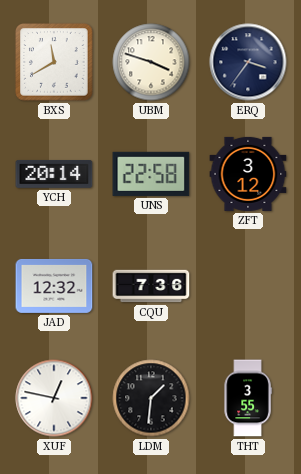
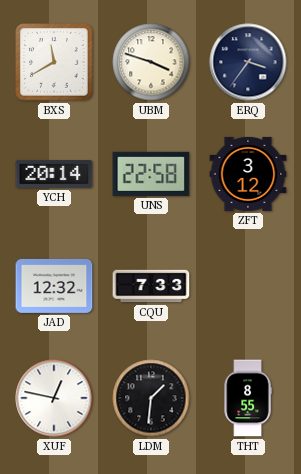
CQU: 7:36 -> 7:33 (151, 286)
THT: 3:55 -> 8:55 (248, 398)
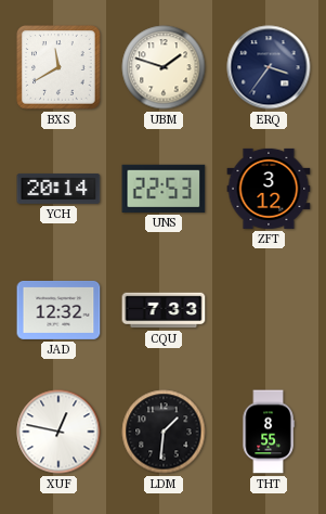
UBM: 3:48 -> 1:48 (164, 67)
UNS: 22:58 -> 22:53 (164, 189)
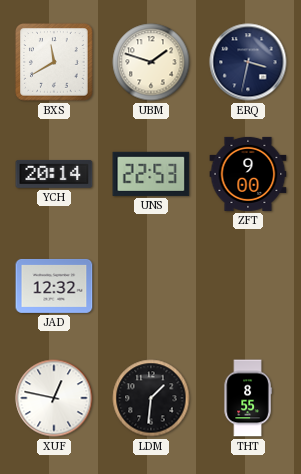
ERQ: 3:36 -> 3:32 (248, 62)
ZFT: 3:12 -> 9:00 (248, 174)
CQU: 7:33 -> none (164, 310)
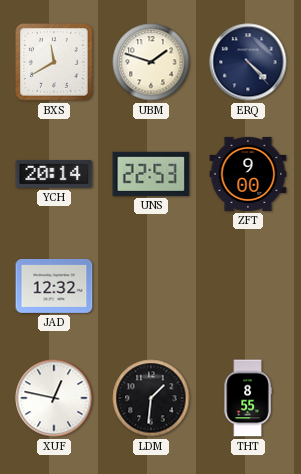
ERQ: 3:32 -> 4:23 (248, 62)
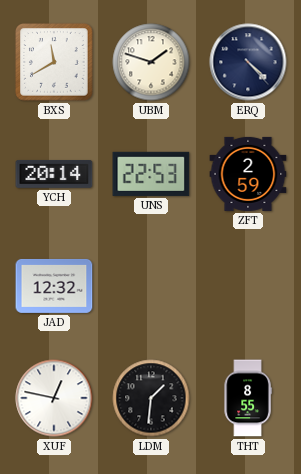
ZFT: 9:00 -> 2:59 (248, 174)
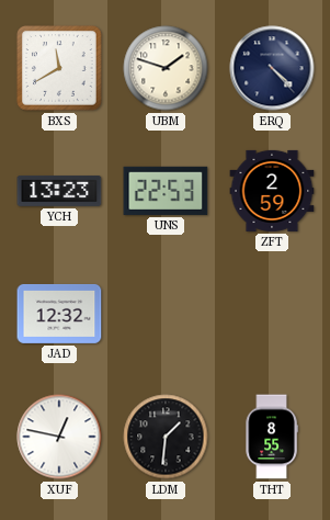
YCH: 20:14 -> 13:23 (59, 191)
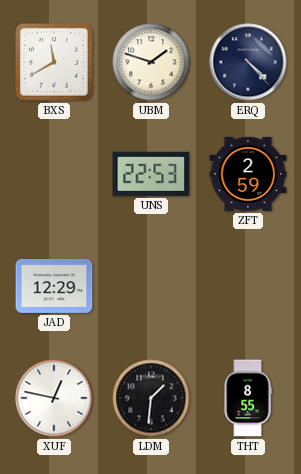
YCH: 13:23 -> none (59, 191)
JAD: 12:32 -> 12:29 (54, 286)
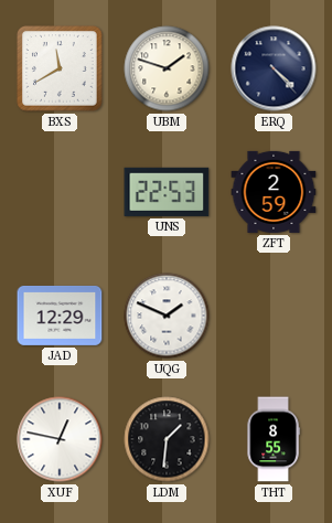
UQG: none -> 1:49 (167, 316)
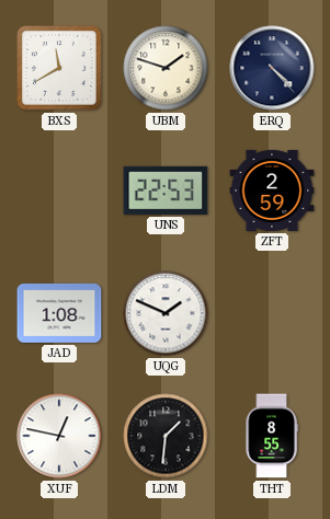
JAD: 12:29 -> 1:08 (59, 313)
